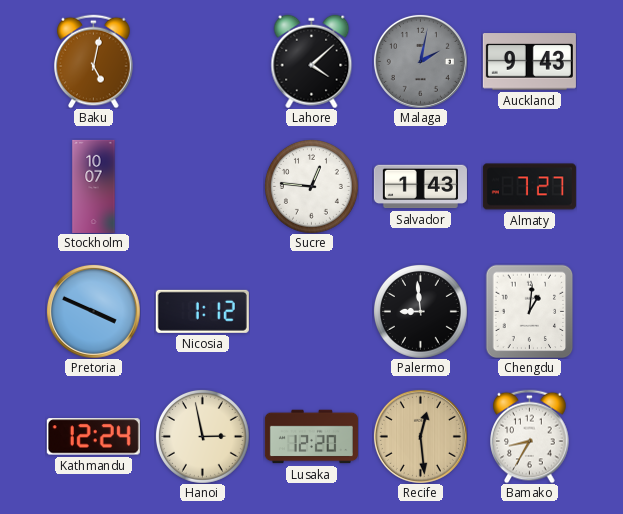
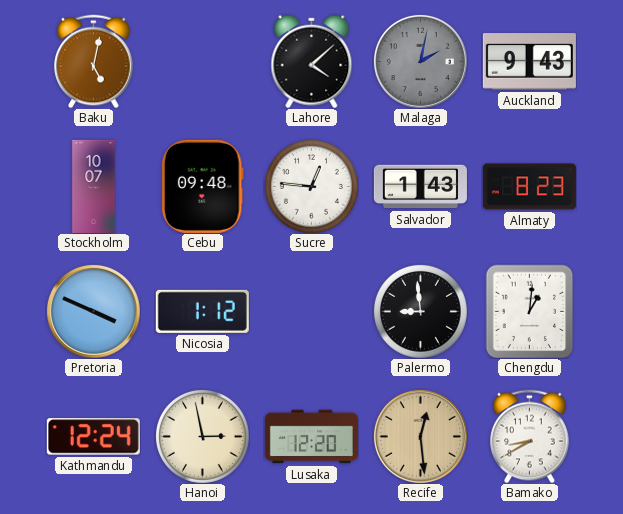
Cebu: none -> 09:48 (202, 186)
Almaty: 7:27 -> 8:23 (529, 187)
Bamako: 8:35 -> 8:40 (530, 436)
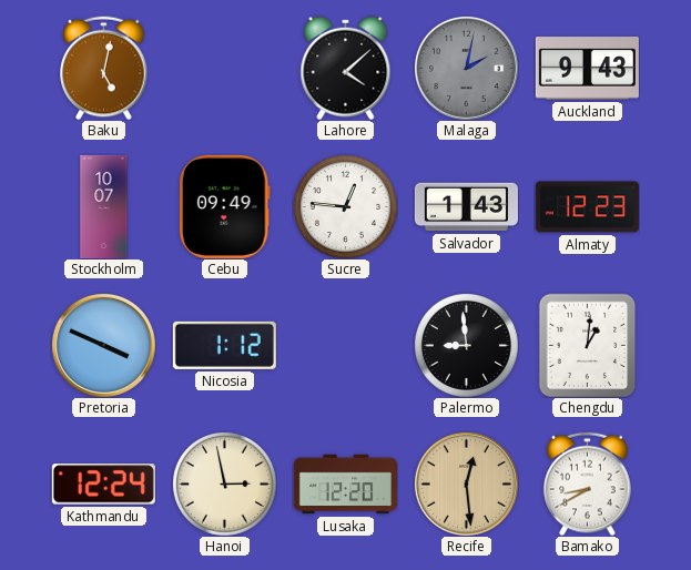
Cebu: 09:48 -> 09:49 (224, 206)
Almaty: 8:23 -> 12:23 (587, 207)
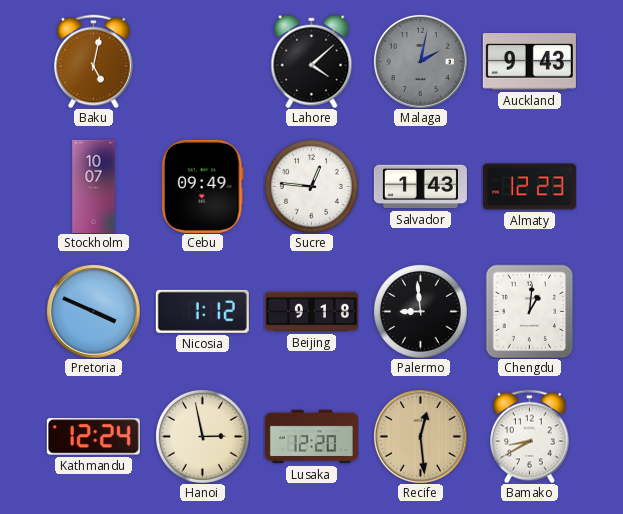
Beijing: none -> 9:18 (311, 312)
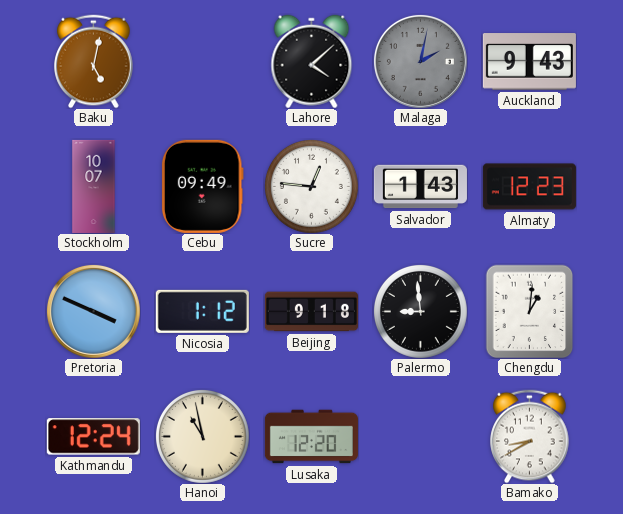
Hanoi: 2:58 -> 10:58 (202, 436)
Recife: 12:29 -> none (420, 436)
